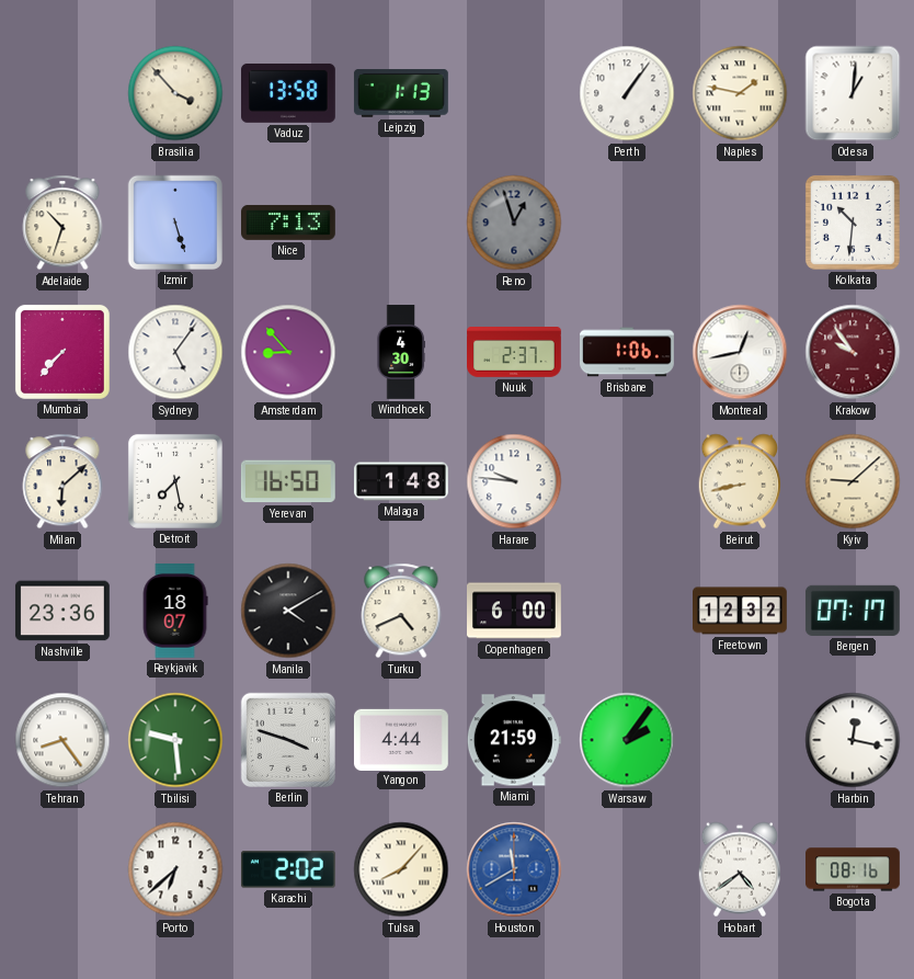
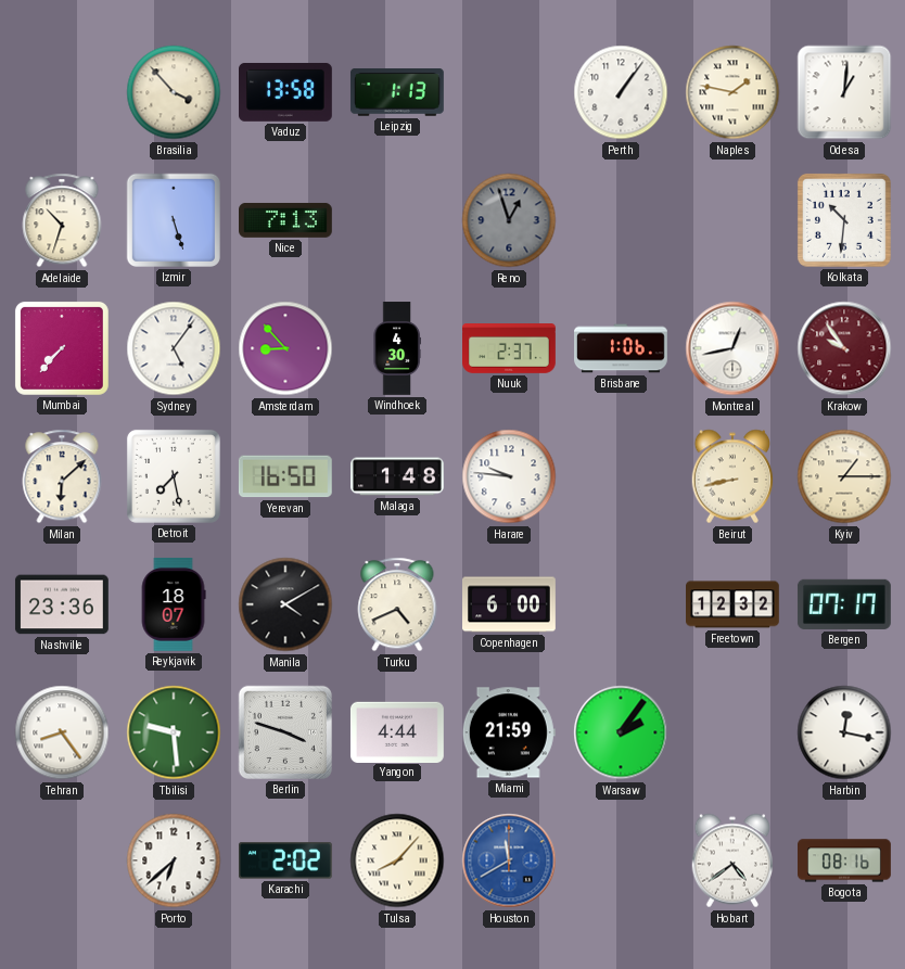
Kyiv: 9:08 -> 1:15 (844, 476)
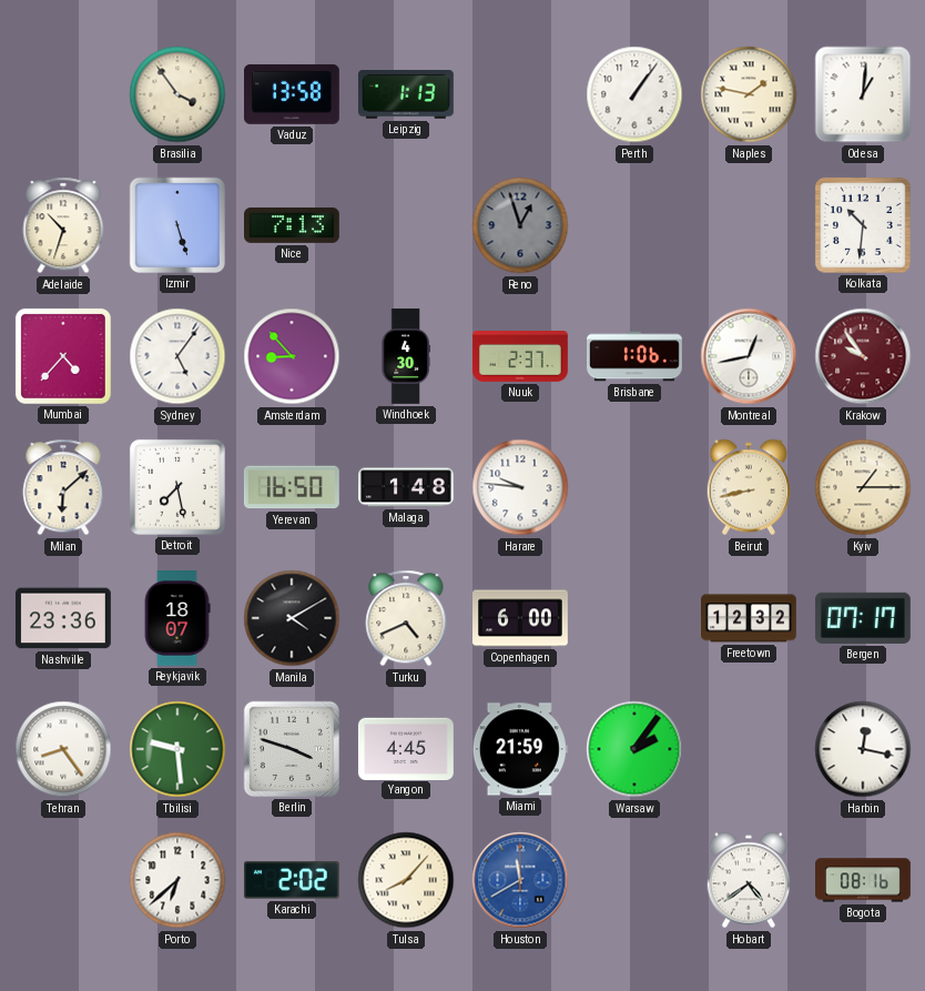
Brasilia: 3:53 -> 3:54 (177, 94)
Mumbai: 7:37 -> 4:37 (63, 356)
Yangon: 4:44 -> 4:45 (406, 748)
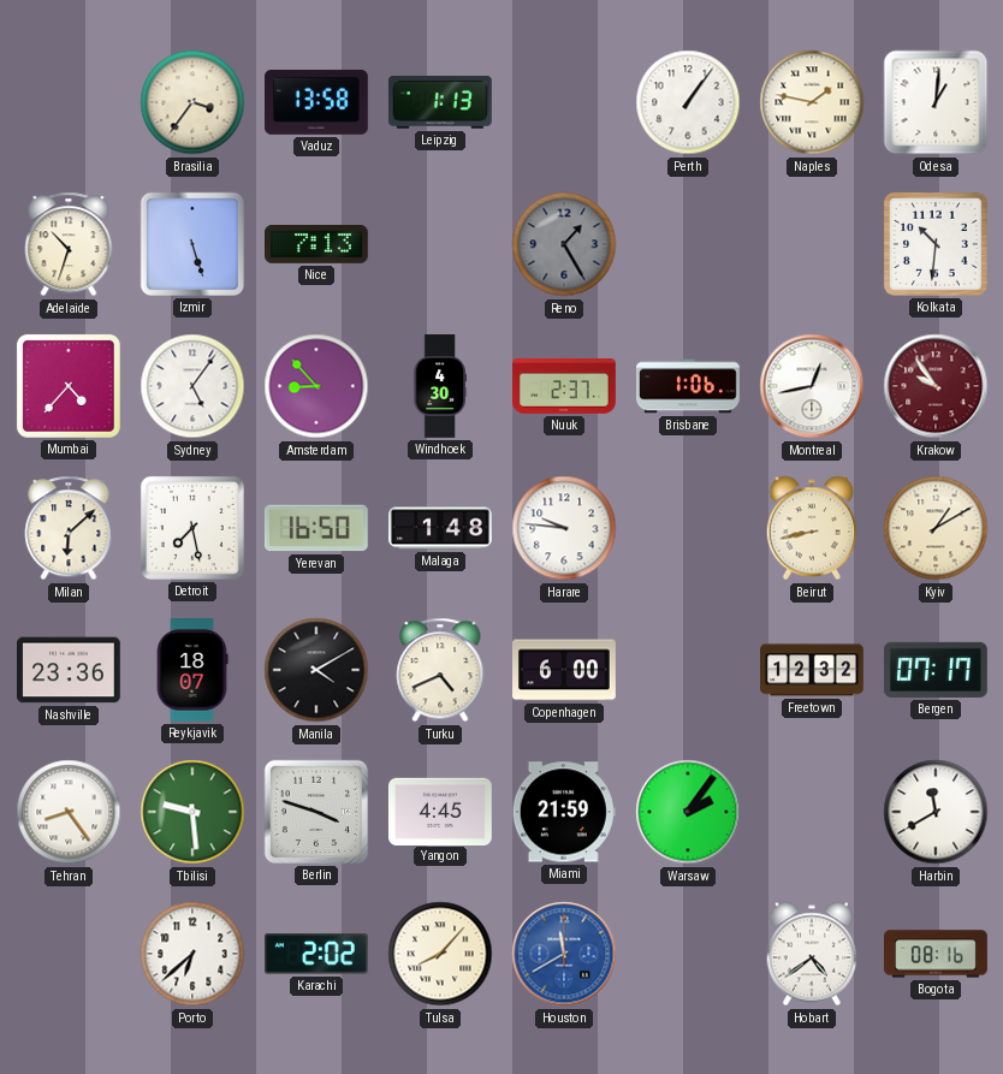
Brasilia: 3:54 -> 3:36 (192, 102)
Reno: 12:57 -> 1:25 (564, 244)
Kyiv: 1:15 -> 1:10 (936, 528)
Harbin: 12:17 -> 11:40 (936, 812)
